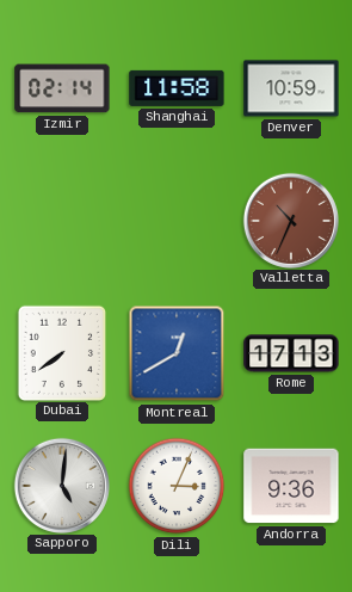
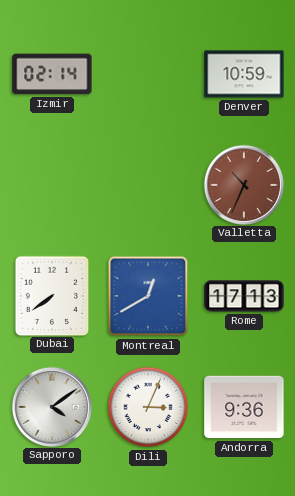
Shanghai: 11:58 -> none (177, 88)
Sapporo: 5:01 -> 4:09 (51, 406)
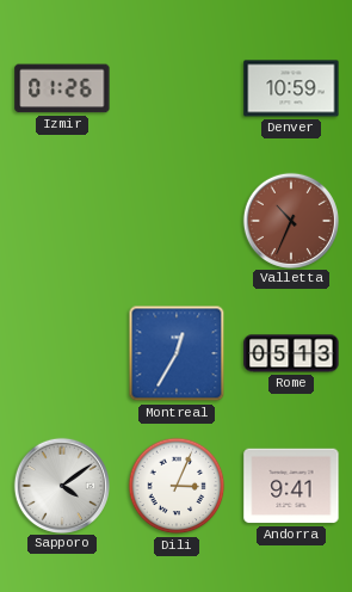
Izmir: 02:14 -> 01:26 (62, 88)
Dubai: 7:39 -> none (51, 295)
Montreal: 12:40 -> 12:35 (177, 353)
Rome: 17:13 -> 05:13 (291, 353)
Andorra: 9:36 -> 9:41 (291, 486)
